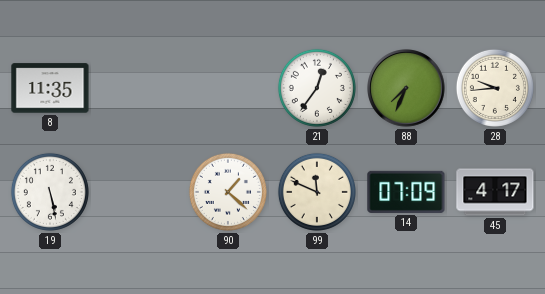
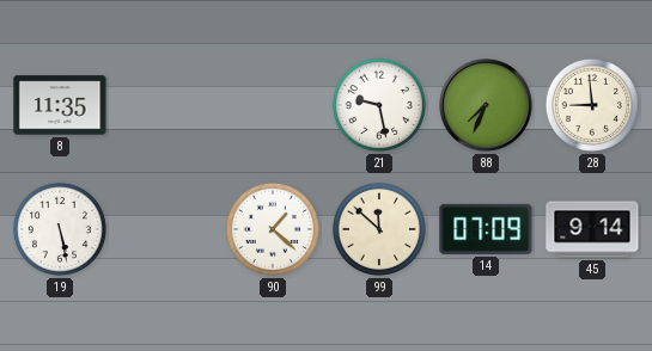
21: 12:36 -> 9:28 (379, 105)
28: 9:44 -> 8:59 (592, 105)
99: 11:49 -> 11:52 (379, 229)
45: 4:17 -> 9:14 (592, 229)
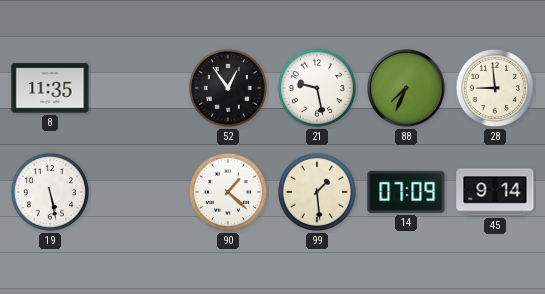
52: none -> 12:54 (228, 88)
99: 11:52 -> 1:29 (317, 192)
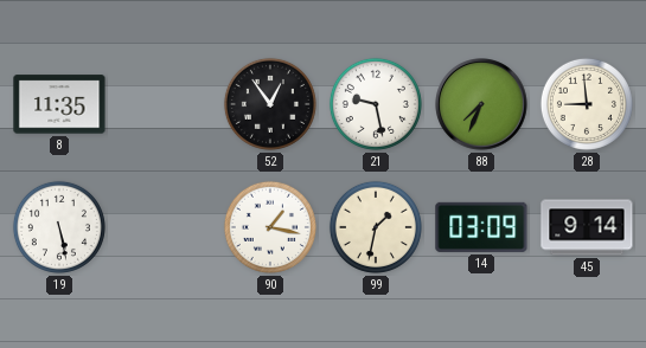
90: 1:22 -> 1:17 (270, 227)
99: 1:29 -> 1:32 (376, 227)
14: 07:09 -> 03:09 (481, 227)
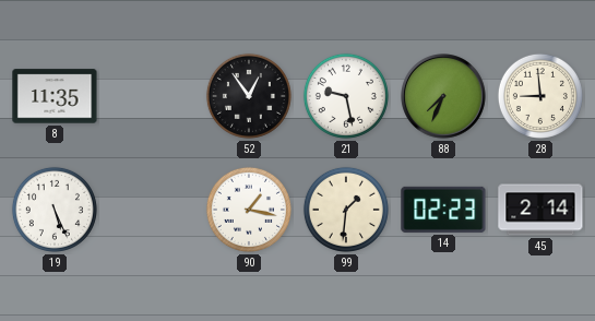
19: 5:28 -> 5:26 (55, 210)
99: 1:32 -> 1:31 (346, 210)
14: 03:09 -> 02:23 (443, 210)
45: 9:14 -> 2:14 (540, 210)
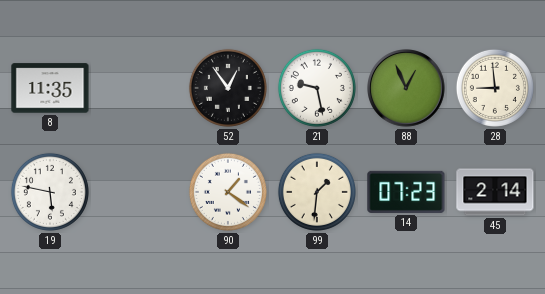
88: 7:34 -> 12:56 (406, 88)
19: 5:26 -> 5:47 (50, 192)
90: 1:17 -> 1:21 (228, 192)
14: 02:23 -> 07:23 (406, 192)
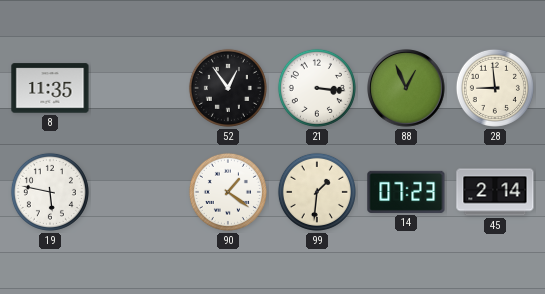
21: 9:28 -> 3:16 (317, 88)
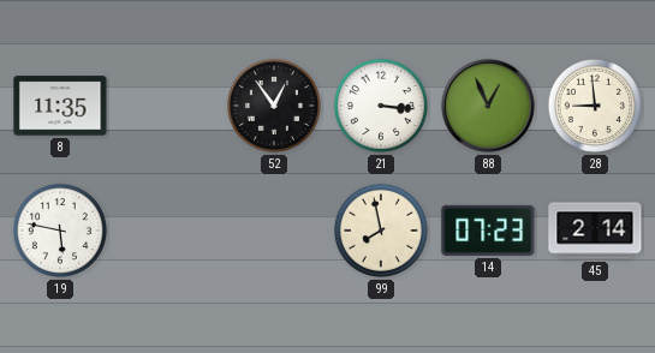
90: 1:21 -> none (228, 192)
99: 1:31 -> 7:58 (381, 231)
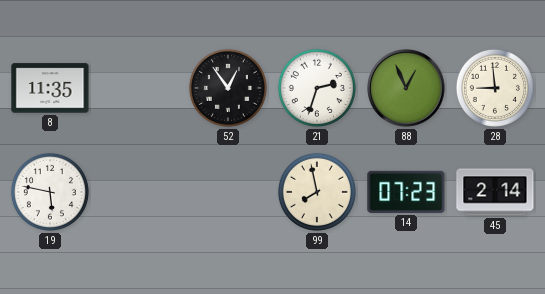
21: 3:16 -> 2:33 (317, 88)
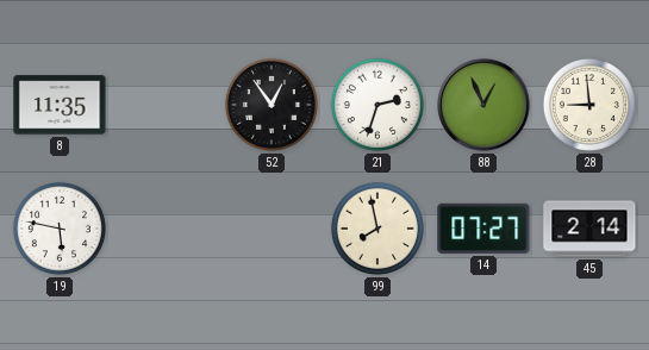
14: 07:23 -> 07:27 (483, 229)
